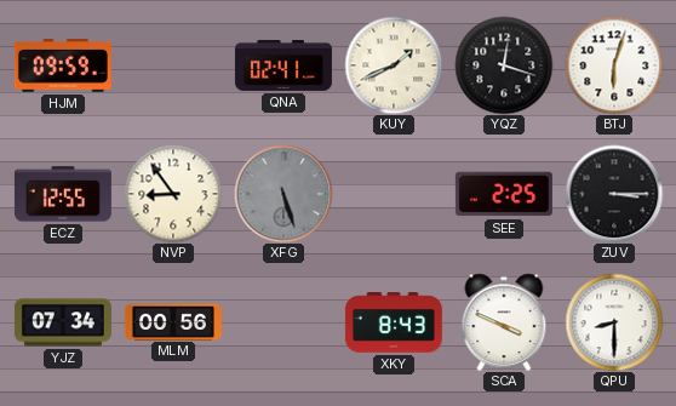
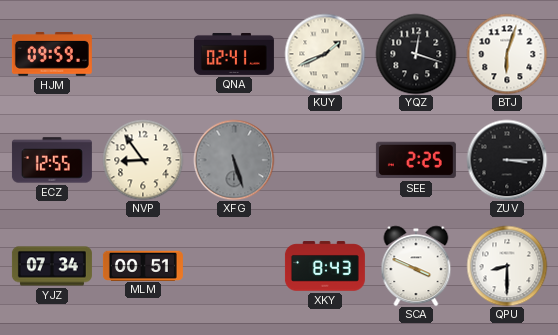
MLM: 00:56 -> 00:51 (143, 265)
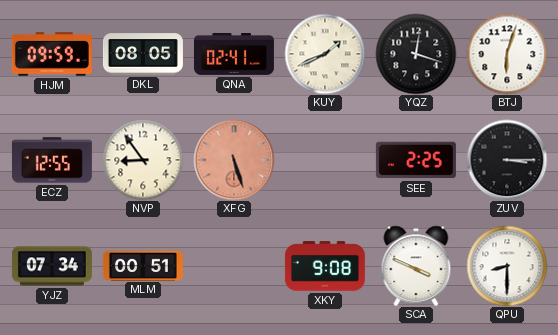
DKL: none -> 08:05 (143, 54)
XFG dial: grey -> salmon (234, 160)
XKY: 8:43 -> 9:08 (325, 266)
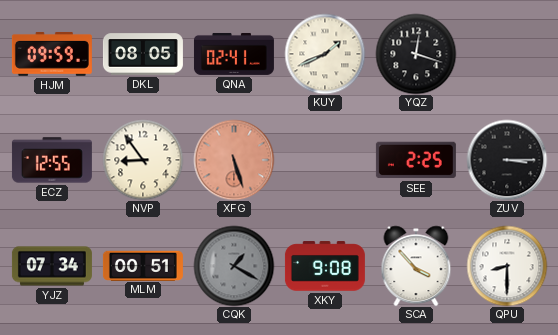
BTJ: 6:03 -> none (507, 54)
CQK: none -> 1:20 (234, 266)
SCA: 3:49 -> 3:53 (416, 266)
